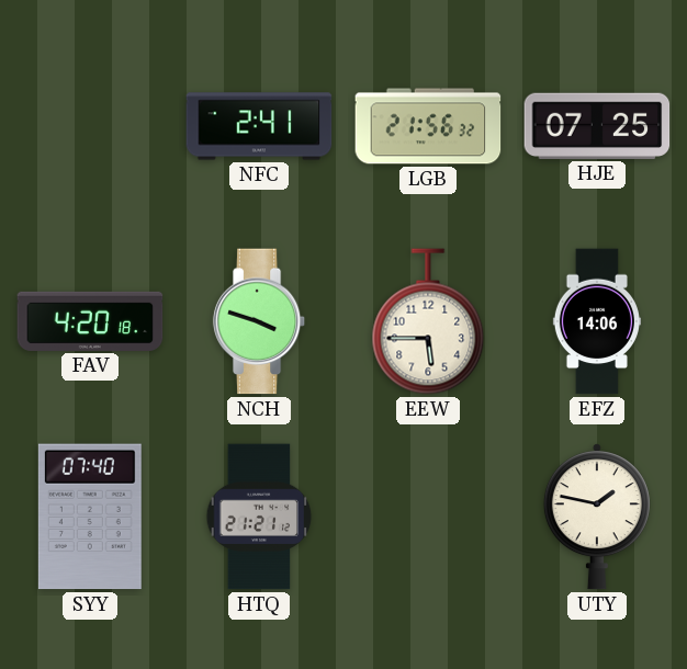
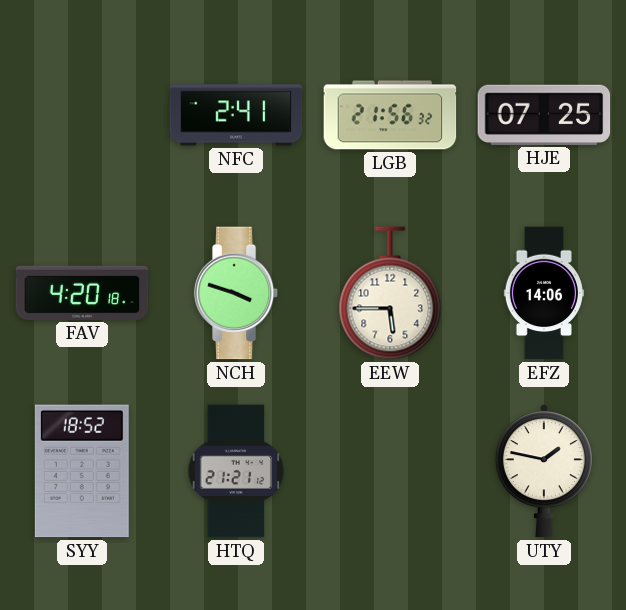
SYY: 07:40 -> 18:52 (82, 471)
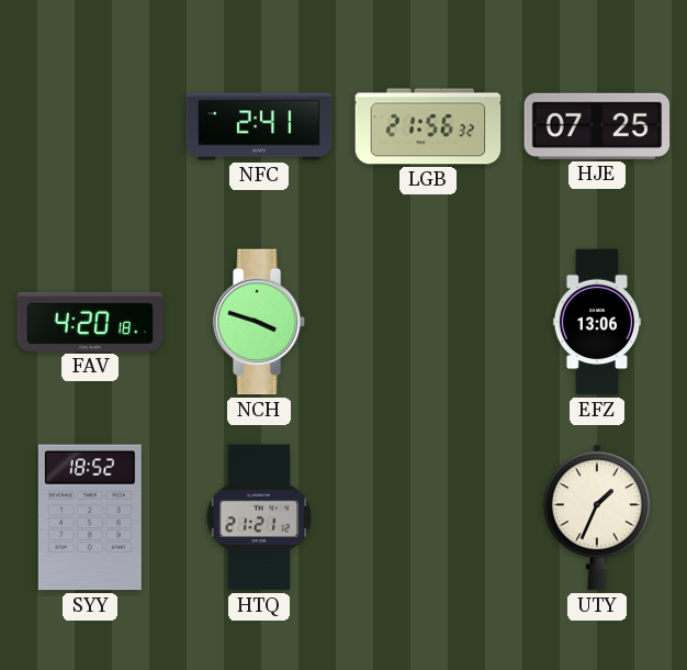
EEW: 5:45 -> none (390, 293)
EFZ: 14:06 -> 13:06 (597, 322)
UTY: 1:47 -> 1:34 (597, 517)
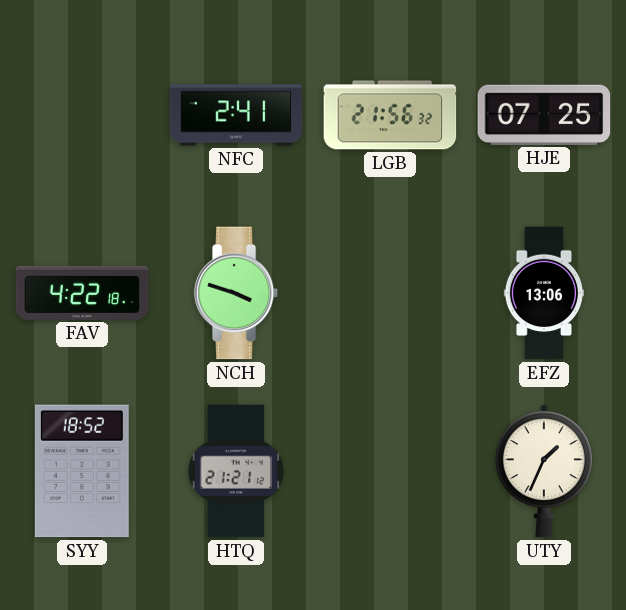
FAV: 4:20 -> 4:22 (82, 293)
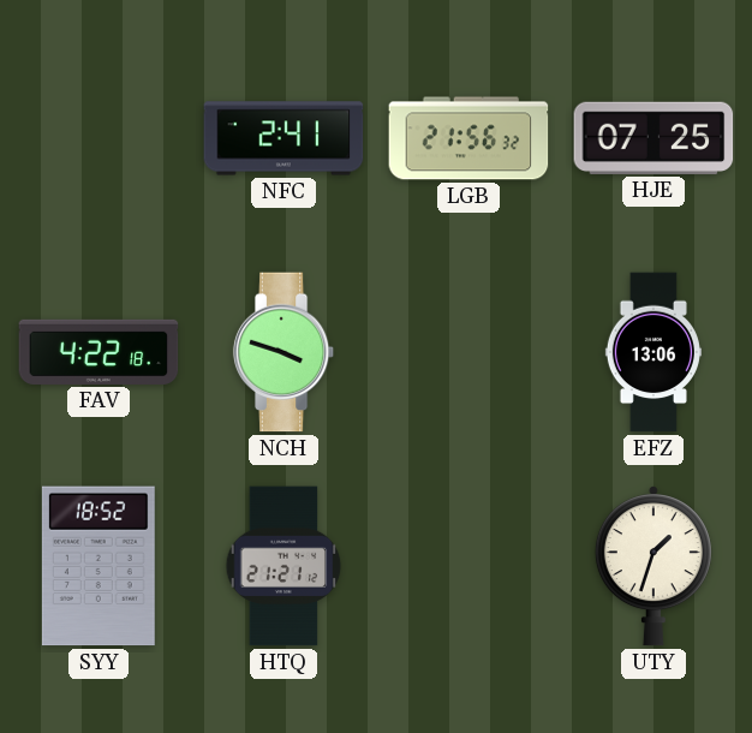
UTY: 1:34 -> 1:33 (653, 566)
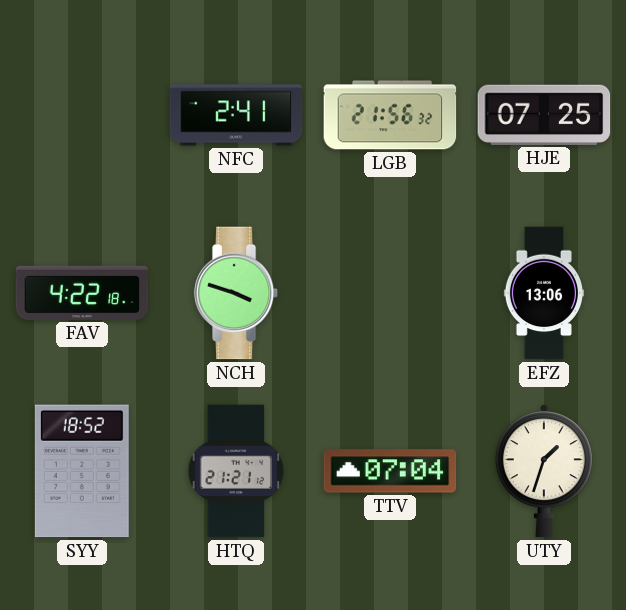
TTV: none -> 07:04 (390, 471)
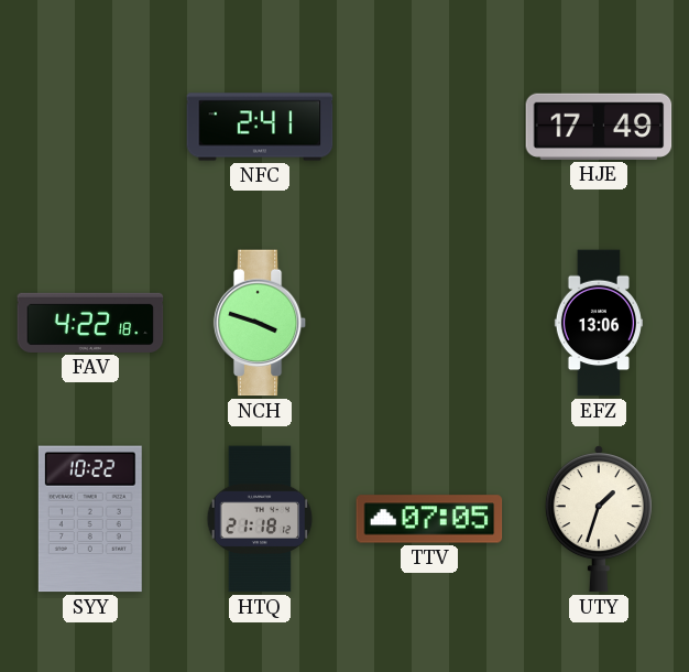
LGB: 21:56 -> none (390, 115)
HJE: 07:25 -> 17:49 (599, 127)
SYY: 18:52 -> 10:22 (90, 519)
HTQ: 21:21 -> 21:18 (260, 519)
TTV: 07:04 -> 07:05 (429, 519)
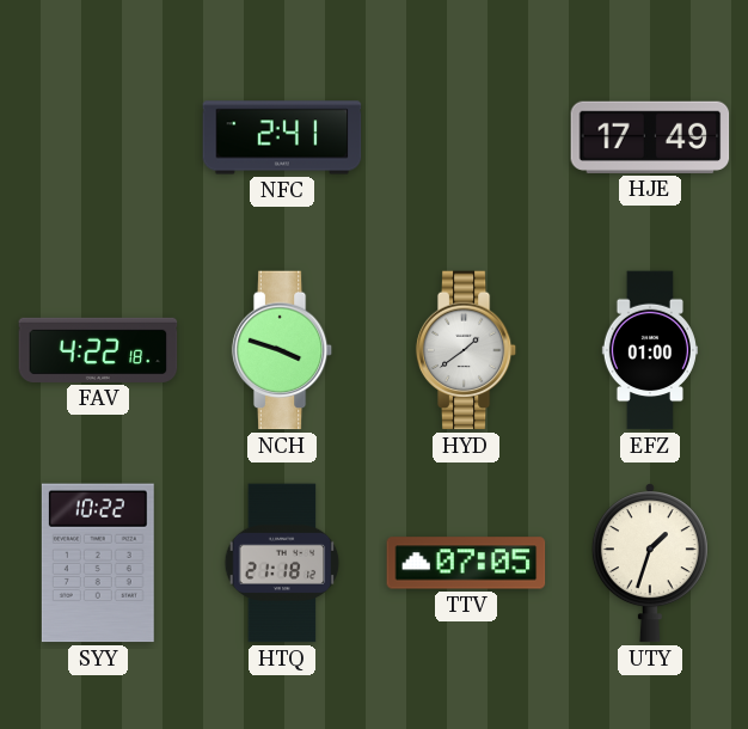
HYD: none -> 1:39 (466, 350)
EFZ: 13:06 -> 01:00 (650, 350)
